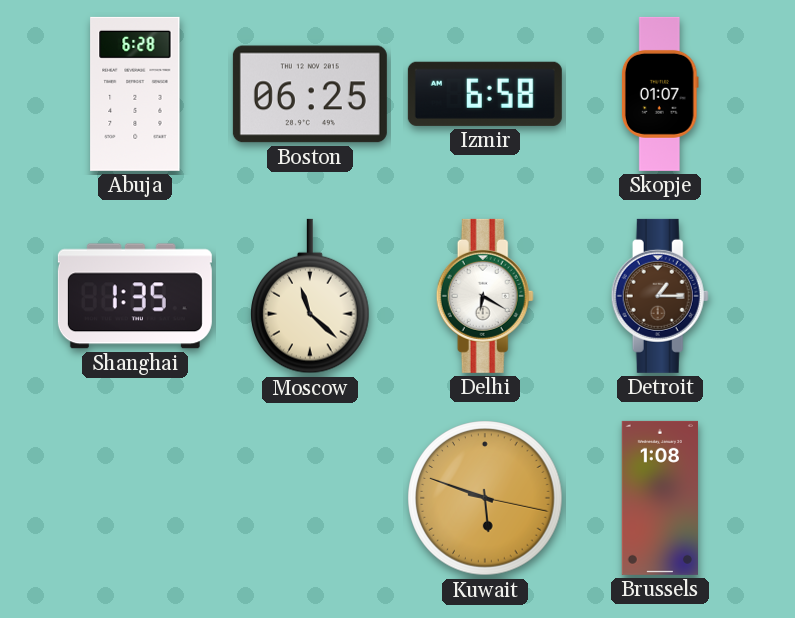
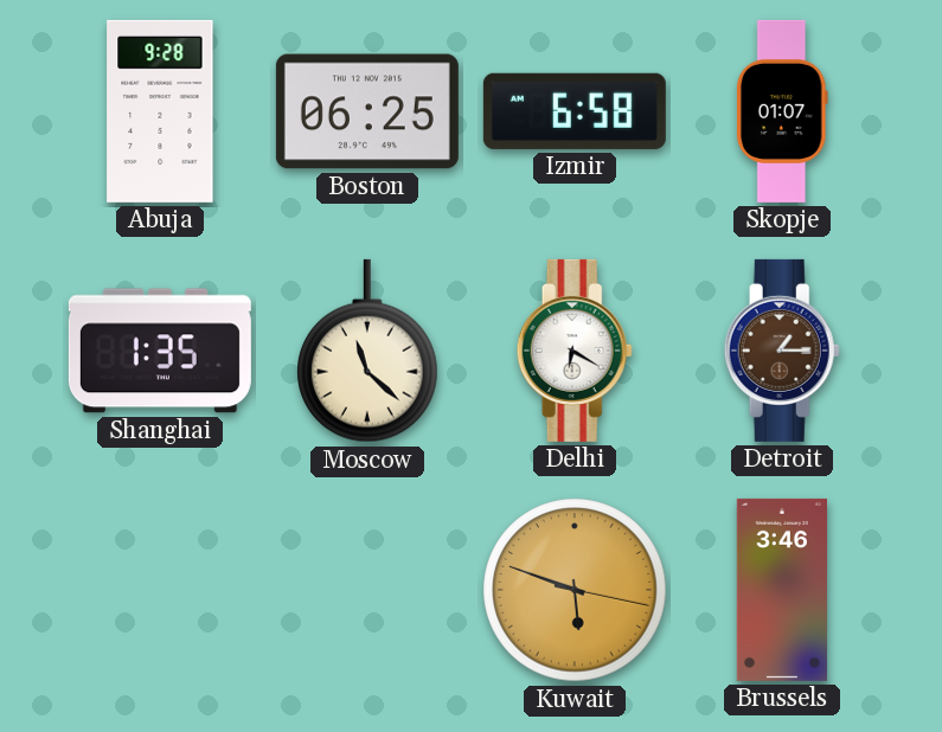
Abuja: 6:28 -> 9:28 (160, 111)
Brussels: 1:08 -> 3:46 (782, 590)
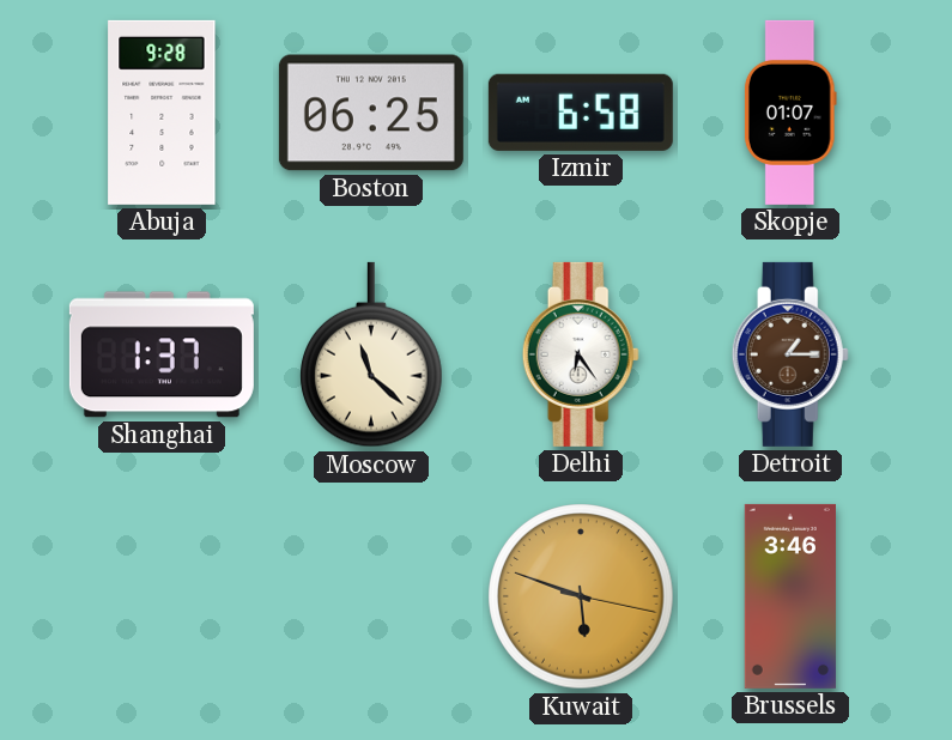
Shanghai: 1:35 -> 1:37 (162, 354)
Delhi: 6:20 -> 6:24 (581, 354)
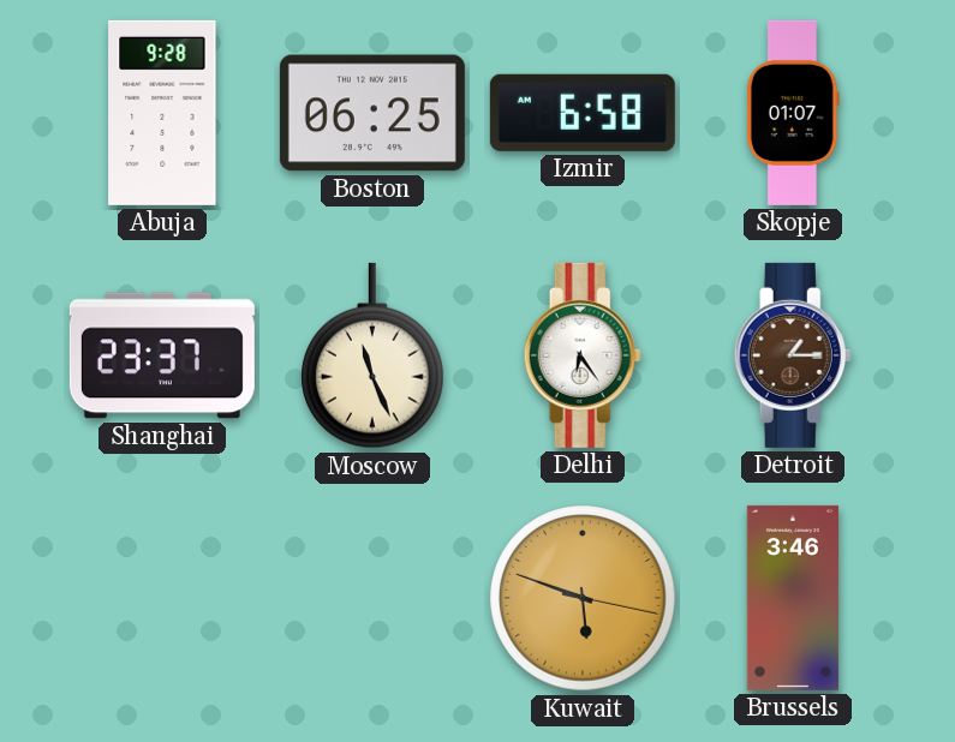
Shanghai: 1:37 -> 23:37 (162, 355)
Moscow: 11:22 -> 11:26 (374, 355)
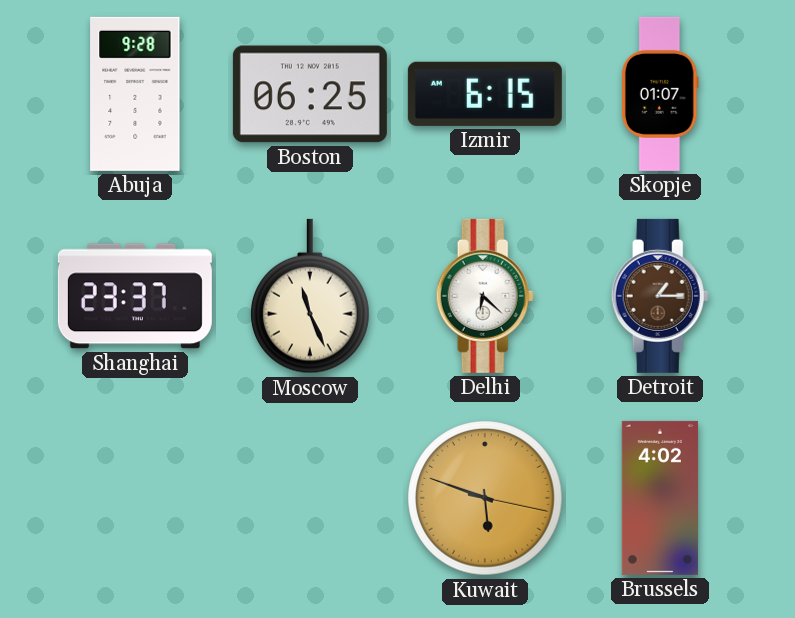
Izmir: 6:58 -> 6:15 (485, 94)
Delhi: 6:24 -> 6:22 (485, 296)
Brussels: 3:46 -> 4:02 (660, 498)
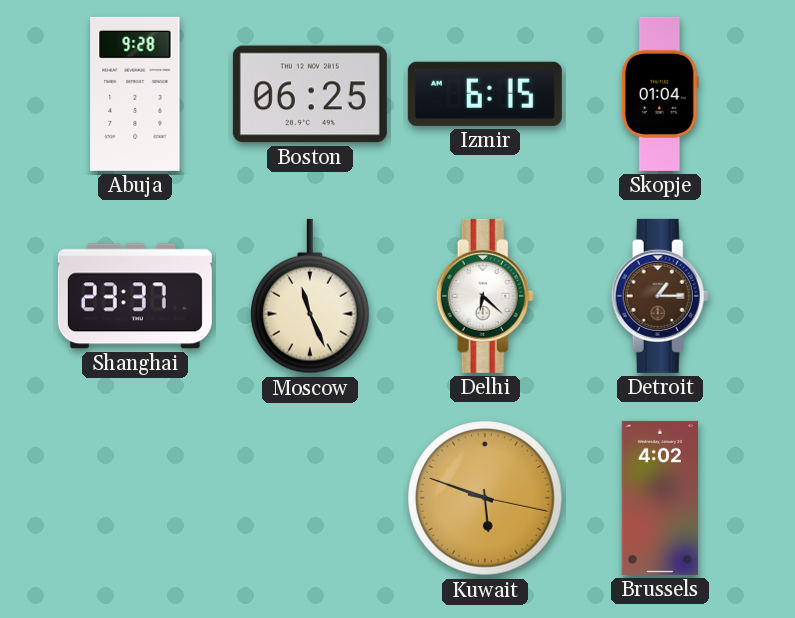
Skopje: 01:07 -> 01:04 (660, 94)
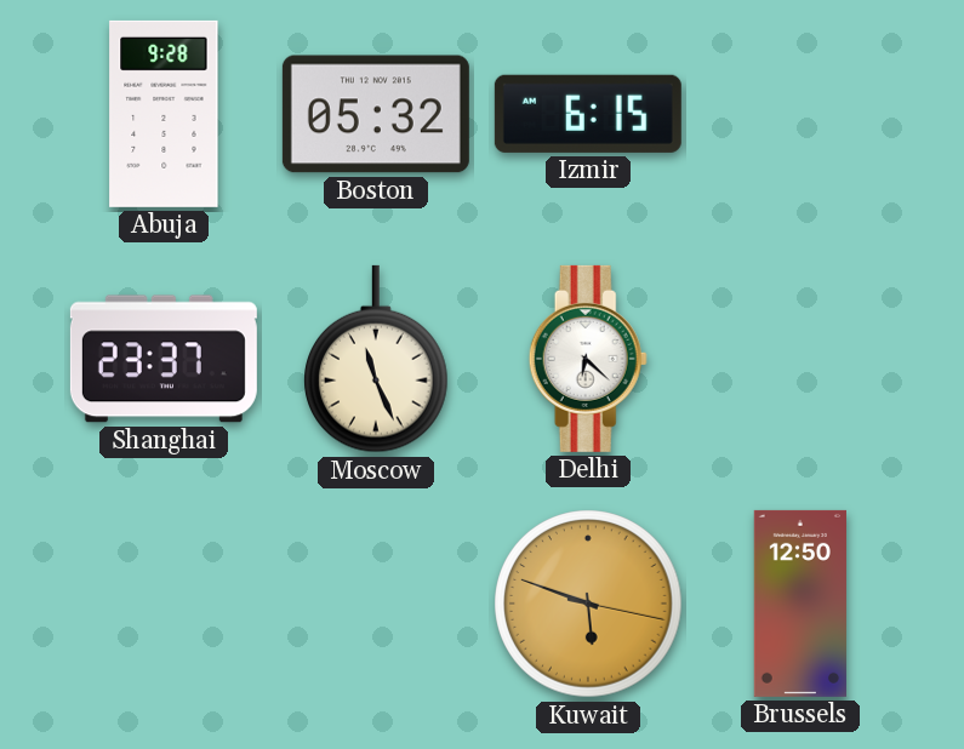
Boston: 06:25 -> 05:32 (376, 114)
Skopje: 01:04 -> none (660, 94)
Detroit: 1:15 -> none (660, 296)
Brussels: 4:02 -> 12:50 (800, 604)
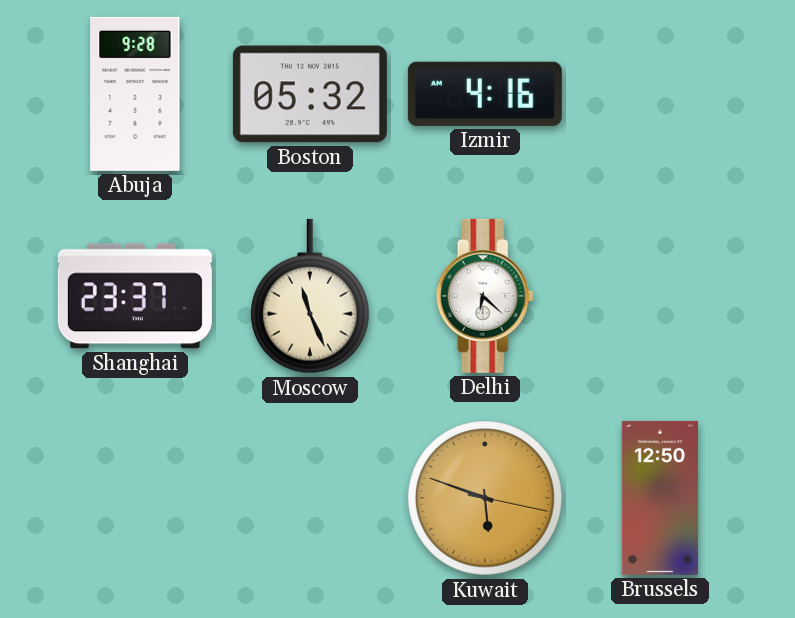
Izmir: 6:15 -> 4:16 (485, 94)
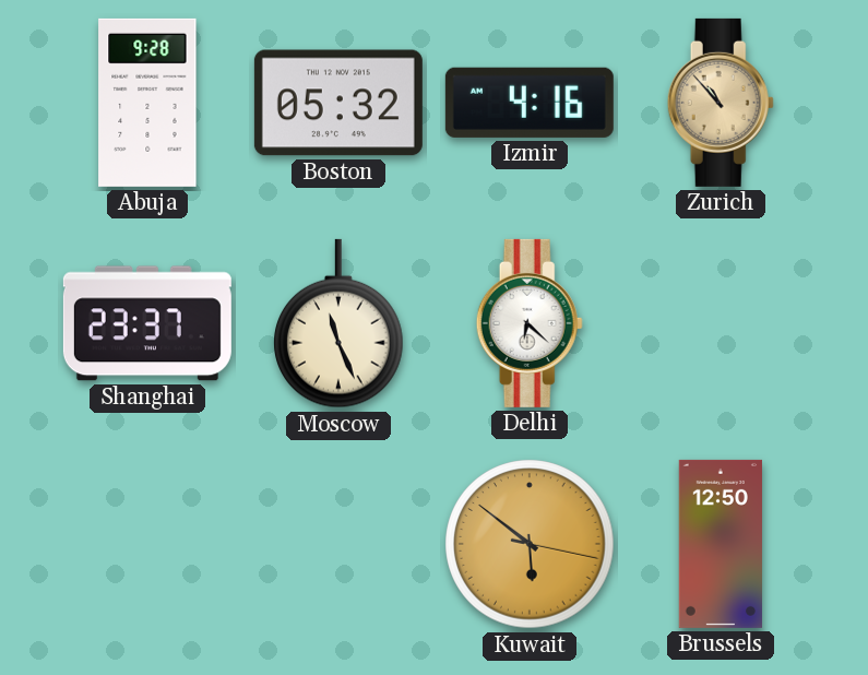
Zurich: none -> 10:53 (721, 103)
Kuwait: 5:48 -> 5:51 (530, 544)
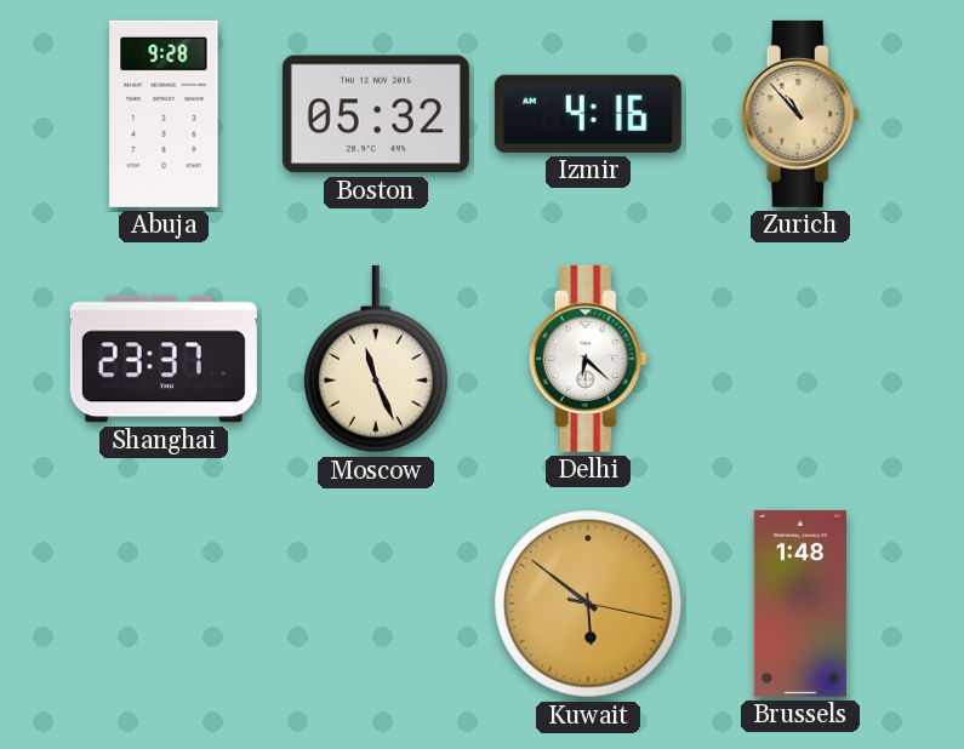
Brussels: 12:50 -> 1:48 (800, 604)
